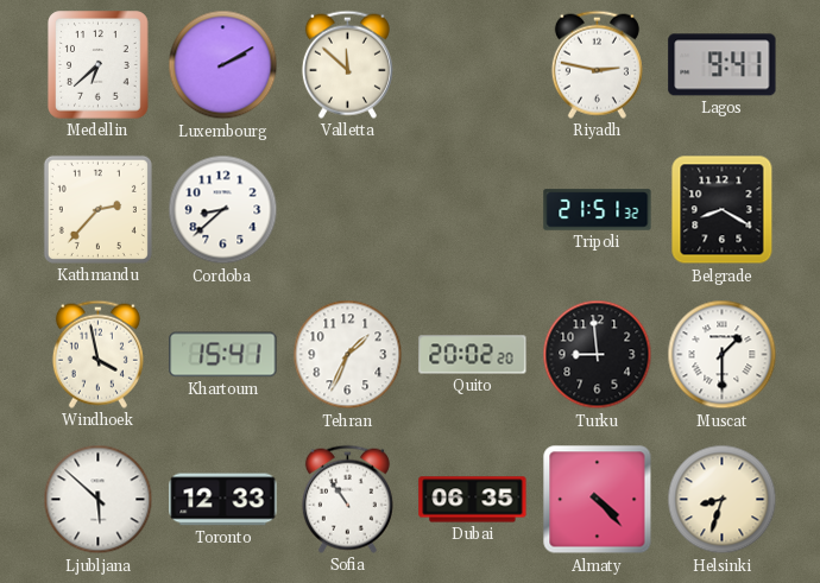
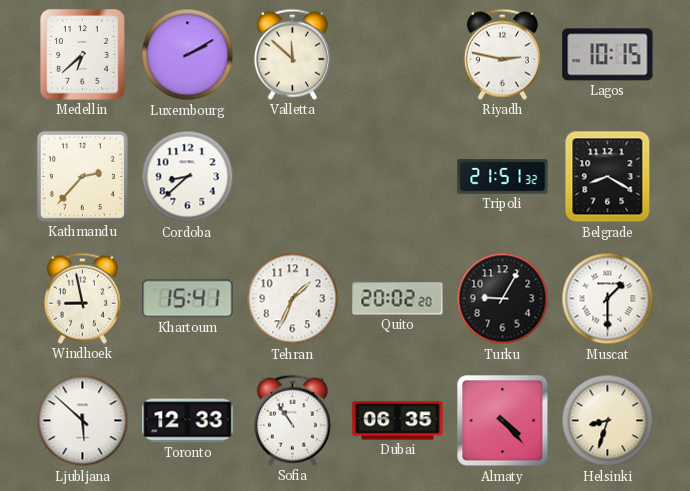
Lagos: 9:41 -> 10:15 (608, 55)
Windhoek: 3:58 -> 8:58 (82, 298)
Turku: 8:59 -> 9:05 (503, 299)
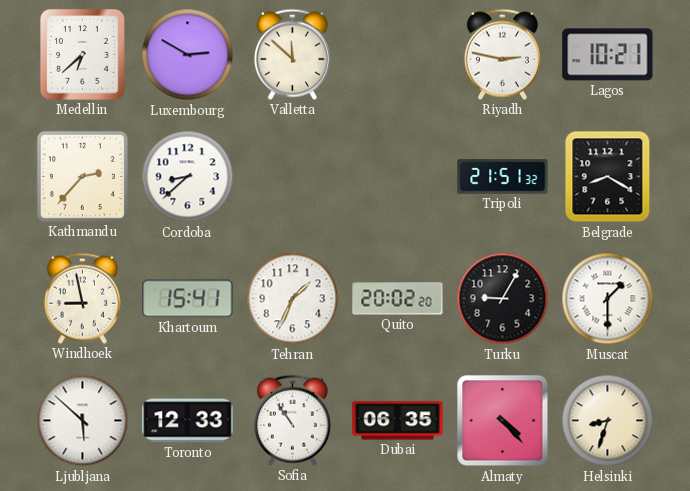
Luxembourg: 2:10 -> 2:50 (188, 55)
Lagos: 10:15 -> 10:21 (608, 55)
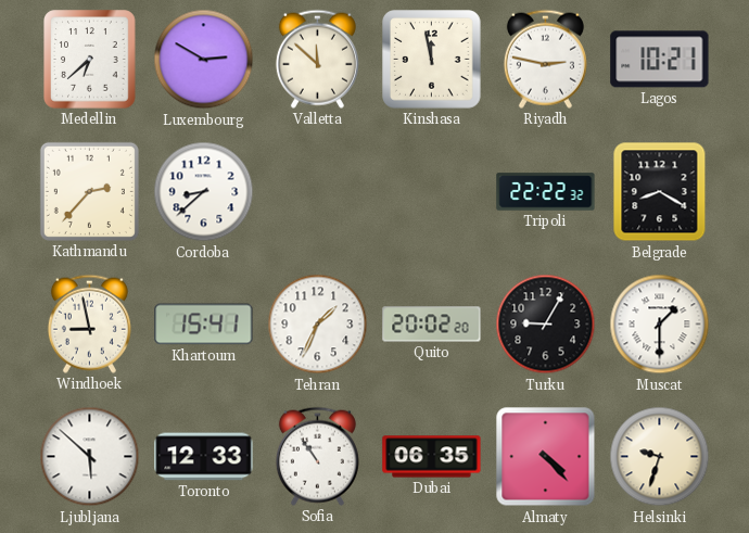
Kinshasa: none -> 11:58 (432, 60)
Tripoli: 21:51 -> 22:22 (546, 192)
Helsinki: 8:33 -> 9:33 (660, 457)
